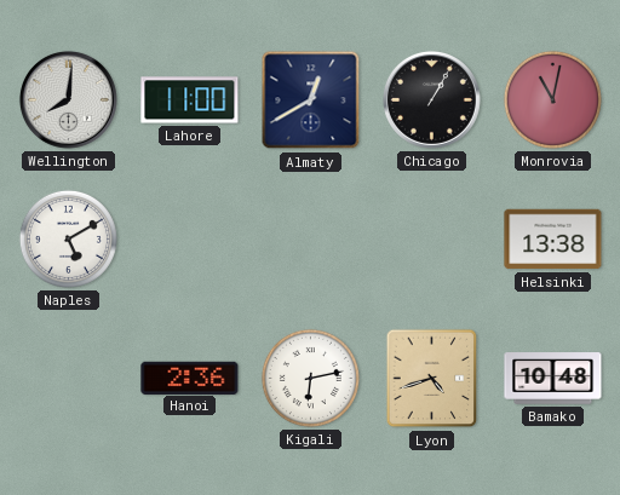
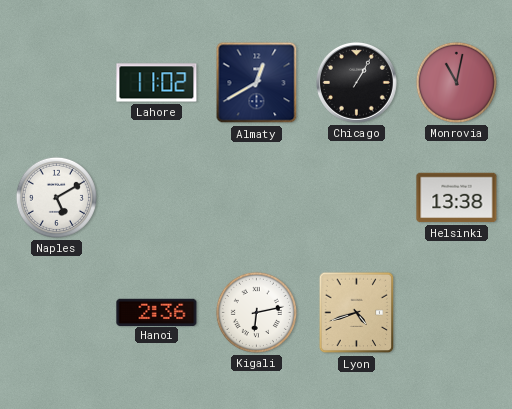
Wellington: 8:01 -> none (68, 99)
Lahore: 11:00 -> 11:02 (157, 83)
Bamako: 10:48 -> none (553, 379)
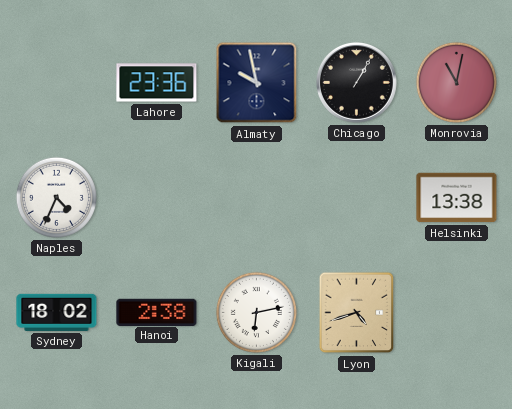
Lahore: 11:02 -> 23:36 (157, 83)
Almaty: 12:40 -> 9:58 (257, 83)
Naples: 5:10 -> 4:34 (56, 197)
Sydney: none -> 18:02 (57, 312)
Hanoi: 2:36 -> 2:38 (157, 312)
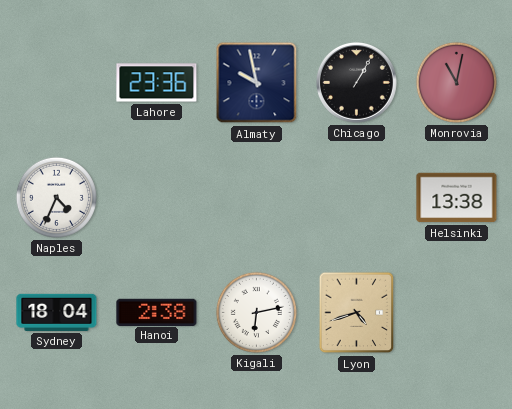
Sydney: 18:02 -> 18:04 (57, 312)
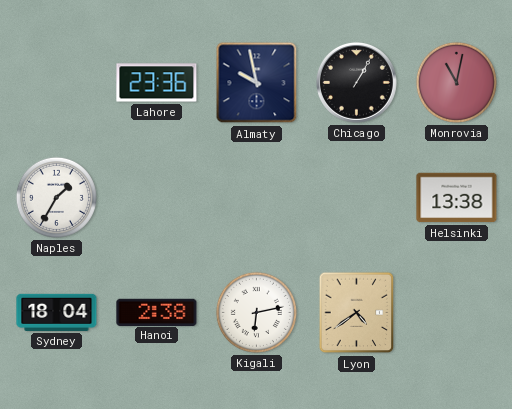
Naples: 4:34 -> 1:35 (56, 197)
Lyon: 4:42 -> 4:39 (357, 313)
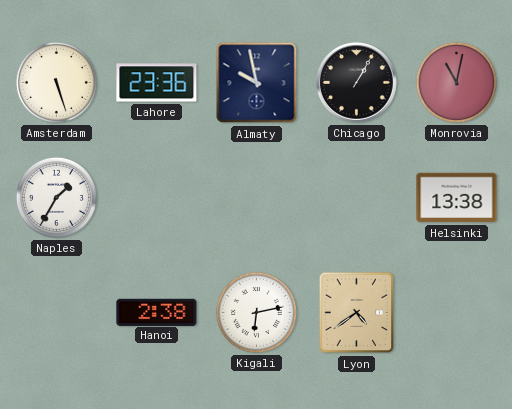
Amsterdam: none -> 5:27 (56, 82)
Sydney: 18:04 -> none (57, 312)
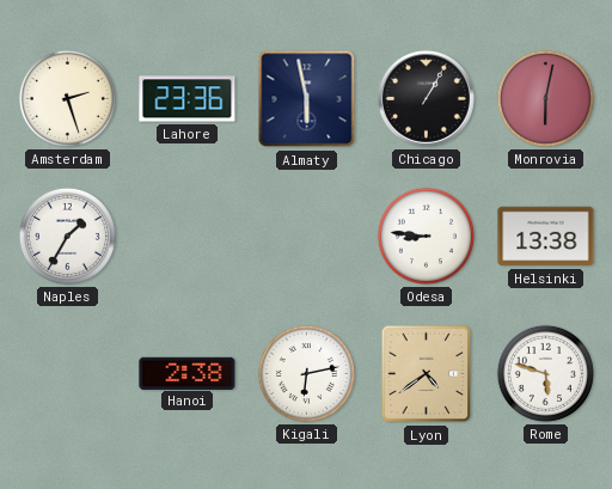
Amsterdam: 5:27 -> 2:27 (67, 98)
Almaty: 9:58 -> 5:58 (307, 99)
Monrovia: 11:02 -> 6:02 (545, 98)
Odesa: none -> 8:46 (426, 236)
Rome: none -> 5:48 (545, 373)
